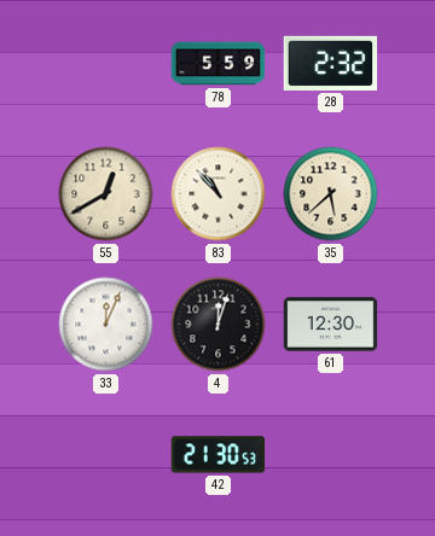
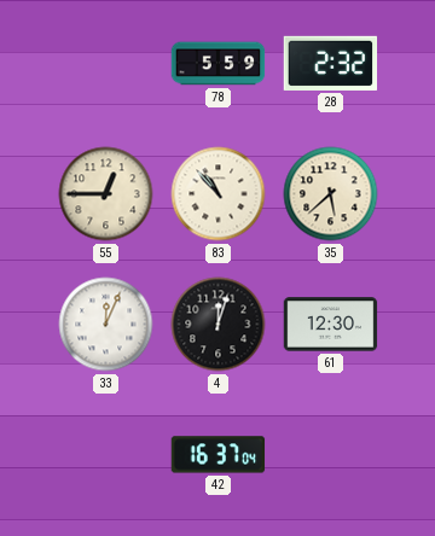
55: 12:40 -> 12:45 (106, 194)
42: 21:30 -> 16:37 (219, 455)
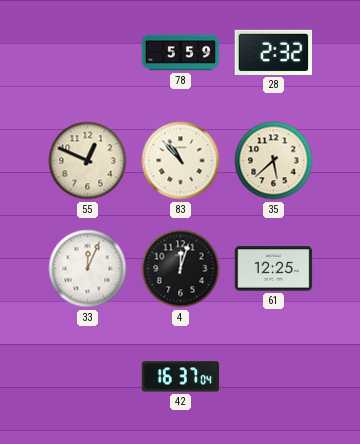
55: 12:45 -> 12:49 (88, 161)
61: 12:30 -> 12:25 (274, 269)
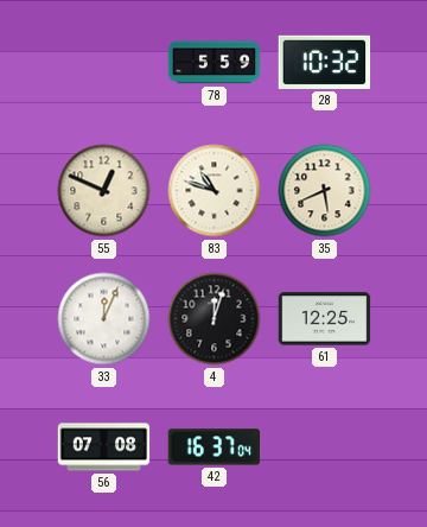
28: 2:32 -> 10:32 (325, 62)
83: 10:53 -> 10:48 (215, 191)
35: 5:38 -> 5:41 (325, 191)
56: none -> 07:08 (104, 447)
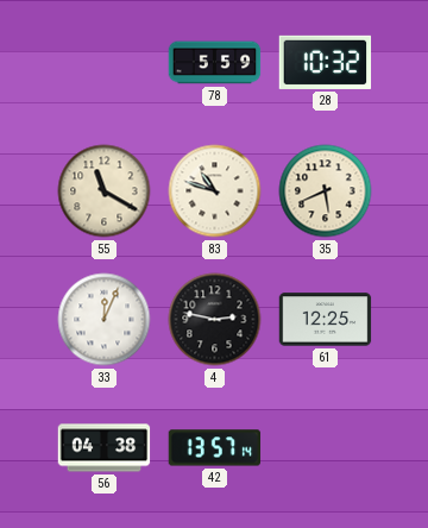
55: 12:49 -> 11:20 (105, 191)
4: 12:03 -> 2:47 (215, 320)
56: 07:08 -> 04:38 (105, 448)
42: 16:37 -> 13:57 (215, 448)
